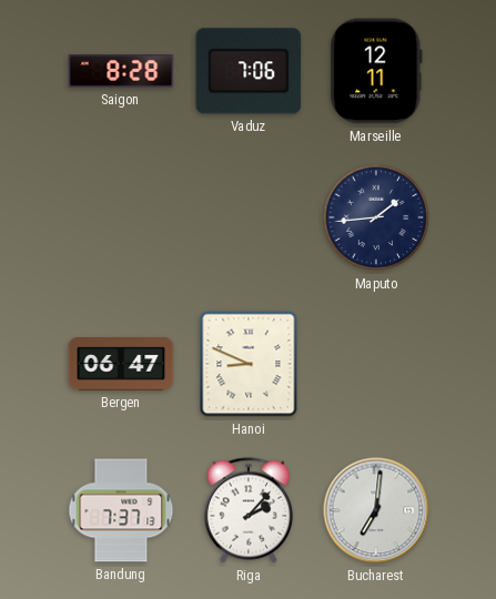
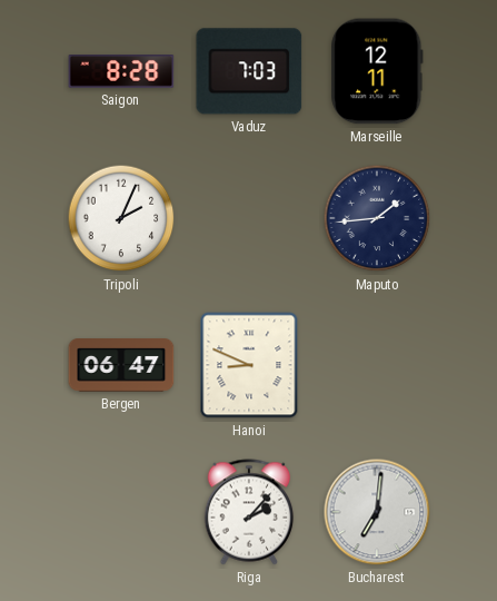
Vaduz: 7:06 -> 7:03 (249, 71)
Tripoli: none -> 2:04 (121, 218)
Bandung: 7:37 -> none (121, 510)
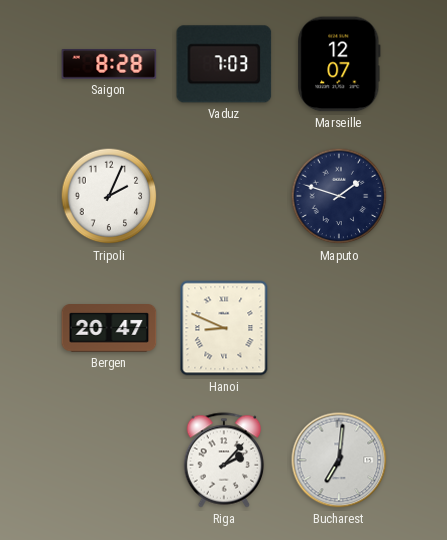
Marseille: 12:11 -> 12:07 (339, 64)
Maputo: 1:44 -> 1:48 (339, 196)
Bergen: 06:47 -> 20:47 (109, 328)
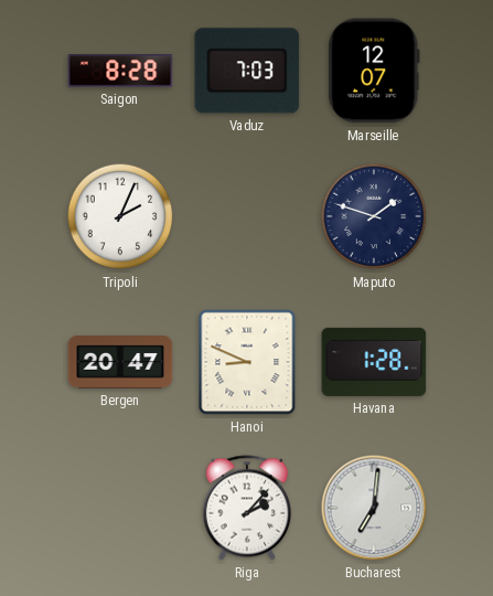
Havana: none -> 1:28 (374, 362)
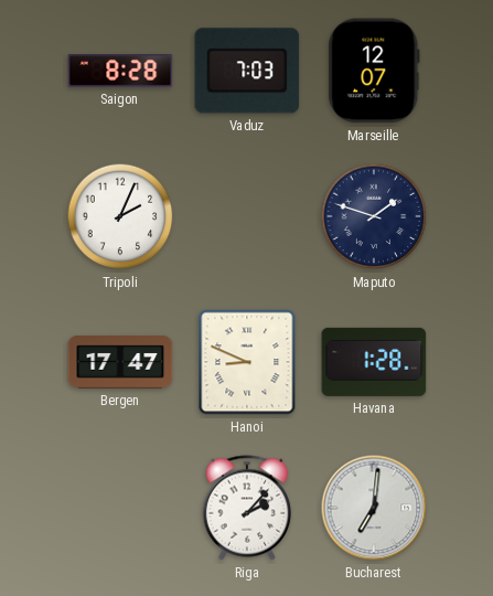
Bergen: 20:47 -> 17:47 (120, 362)
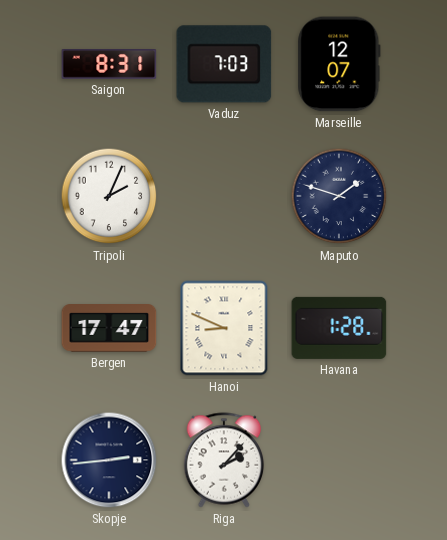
Saigon: 8:28 -> 8:31 (109, 65)
Skopje: none -> 2:44 (109, 460)
Bucharest: 7:01 -> none (374, 508)
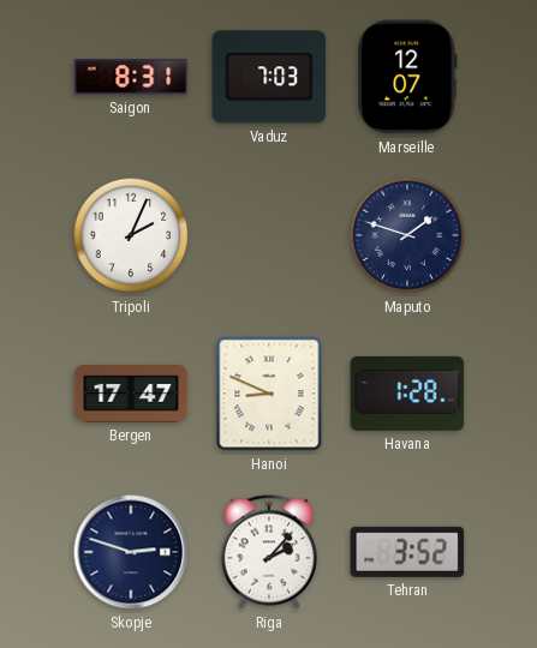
Skopje: 2:44 -> 2:48 (131, 552)
Tehran: none -> 3:52 (407, 552)
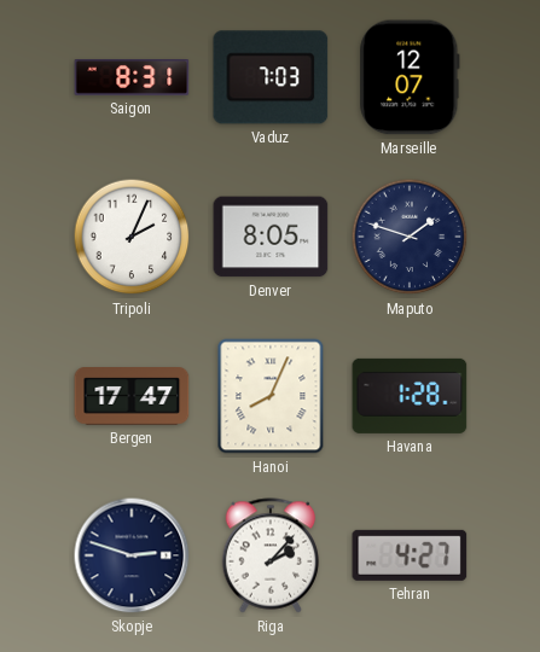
Denver: none -> 8:05 (271, 237)
Hanoi: 8:49 -> 8:04 (271, 396)
Tehran: 3:52 -> 4:27 (410, 555)
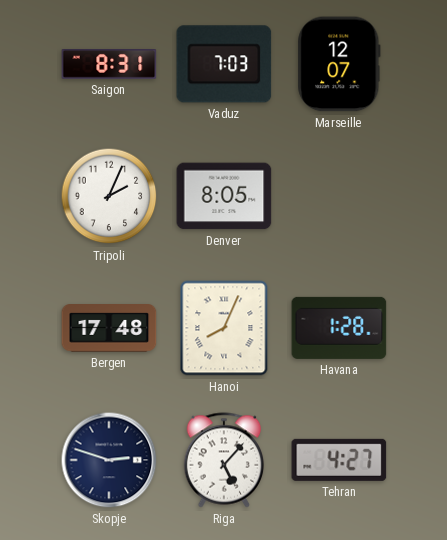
Maputo: 1:48 -> none (410, 237)
Bergen: 17:47 -> 17:48 (109, 328)
Riga: 2:07 -> 5:07 (224, 460)
